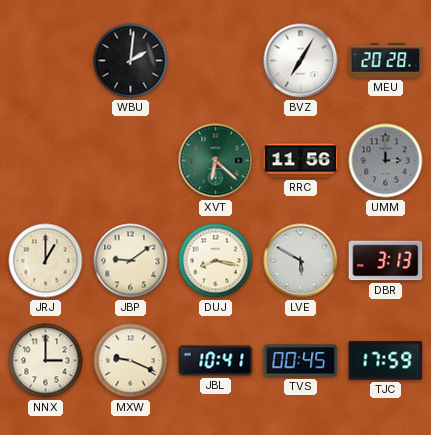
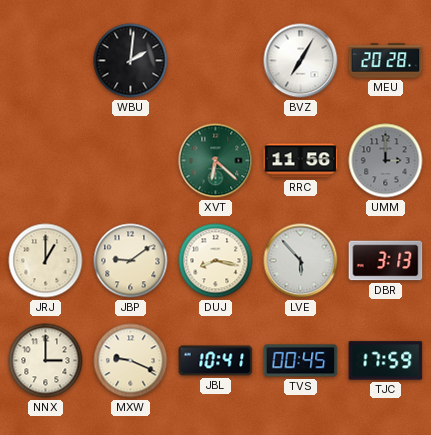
LVE: 5:50 -> 5:53 (301, 261)
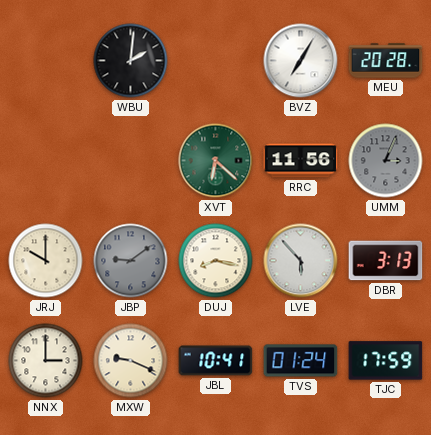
UMM: 3:00 -> 3:04 (386, 161)
JRJ: 1:00 -> 10:00 (46, 261)
JBP dial: cream -> grey (131, 261)
TVS: 00:45 -> 01:24 (301, 361)
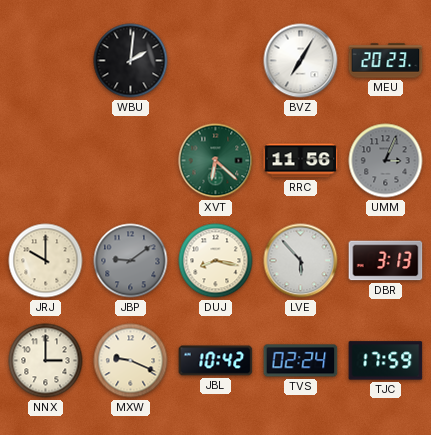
MEU: 20:28 -> 20:23 (386, 61)
JBL: 10:41 -> 10:42 (216, 361)
TVS: 01:24 -> 02:24 (301, 361)
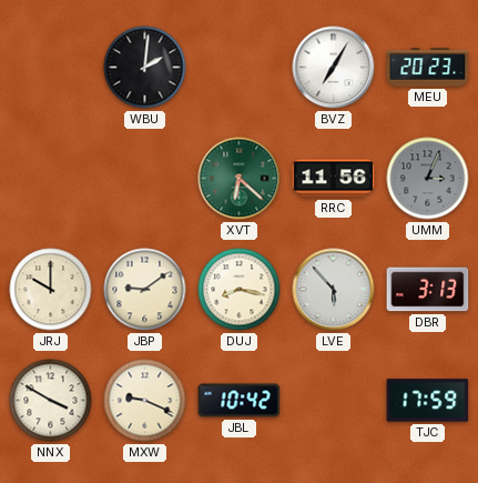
JBP dial: grey -> cream (145, 290)
NNX: 3:00 -> 3:50 (51, 401)
TVS: 02:24 -> none (301, 361)
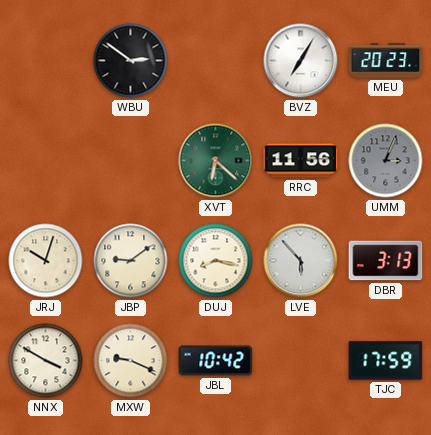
WBU: 2:01 -> 2:51 (131, 61)
JRJ: 10:00 -> 10:03 (46, 261)
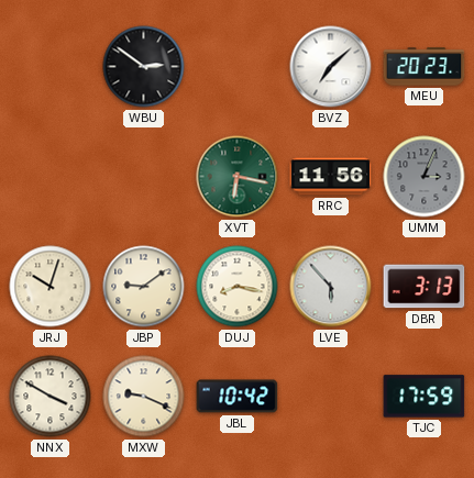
BVZ: 7:05 -> 7:08 (331, 67)
XVT: 6:22 -> 6:17 (238, 177)
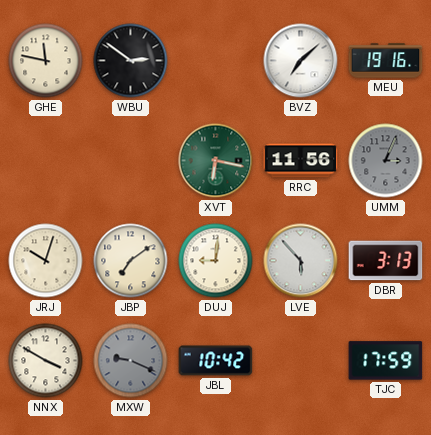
GHE: none -> 11:47 (46, 61)
MEU: 20:23 -> 19:16 (386, 61)
JBP: 9:09 -> 7:09 (131, 261)
DUJ: 8:17 -> 9:01 (216, 261)
MXW dial: cream -> grey (131, 361)
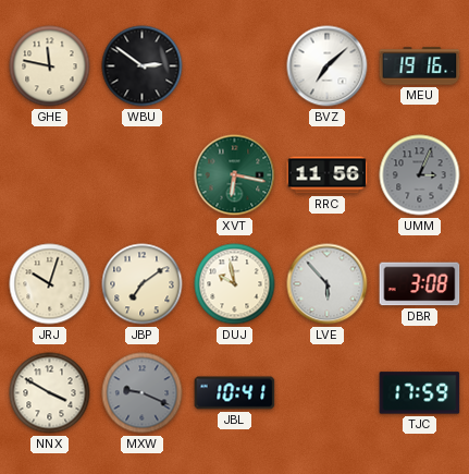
DUJ: 9:01 -> 9:58 (235, 284)
DBR: 3:13 -> 3:08 (420, 284)
JBL: 10:42 -> 10:41 (235, 393)
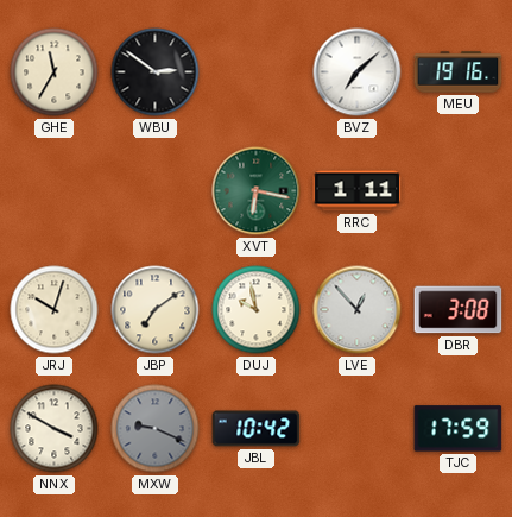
GHE: 11:47 -> 11:35 (55, 72)
RRC: 11:56 -> 1:11 (358, 191)
UMM: 3:04 -> none (420, 175)
LVE: 5:53 -> 12:53 (358, 310)
JBL: 10:41 -> 10:42 (257, 429)
